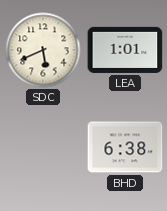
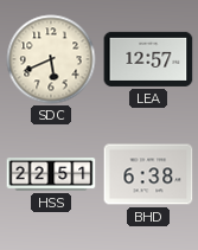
LEA: 1:01 -> 12:57 (148, 59)
HSS: none -> 22:51 (51, 175)
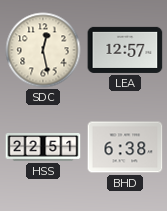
SDC: 5:41 -> 12:28 (43, 50)
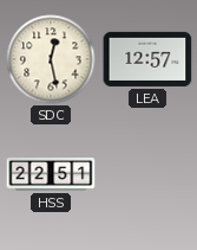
BHD: 6:38 -> none (125, 147)
